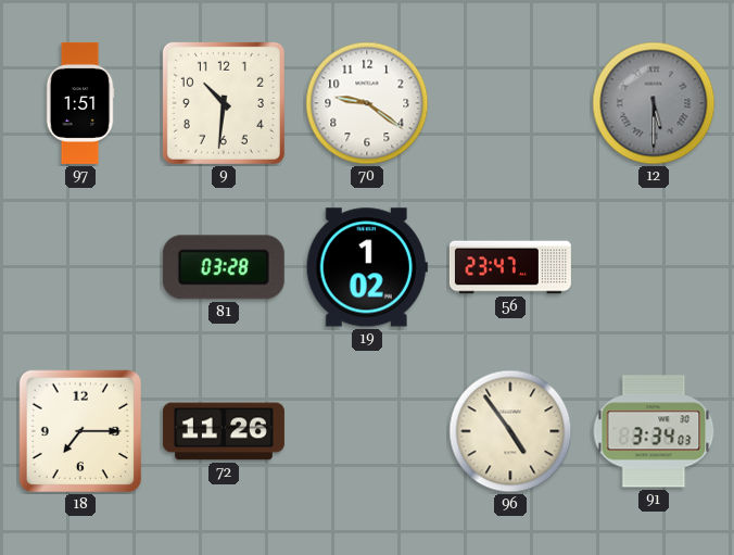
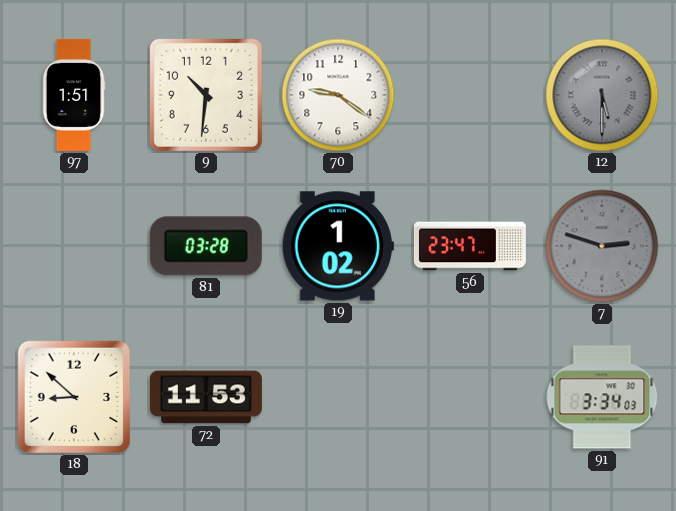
7: none -> 2:48 (602, 246)
18: 7:15 -> 8:52 (74, 397)
72: 11:26 -> 11:53 (206, 397)
96: 4:54 -> none (510, 431)
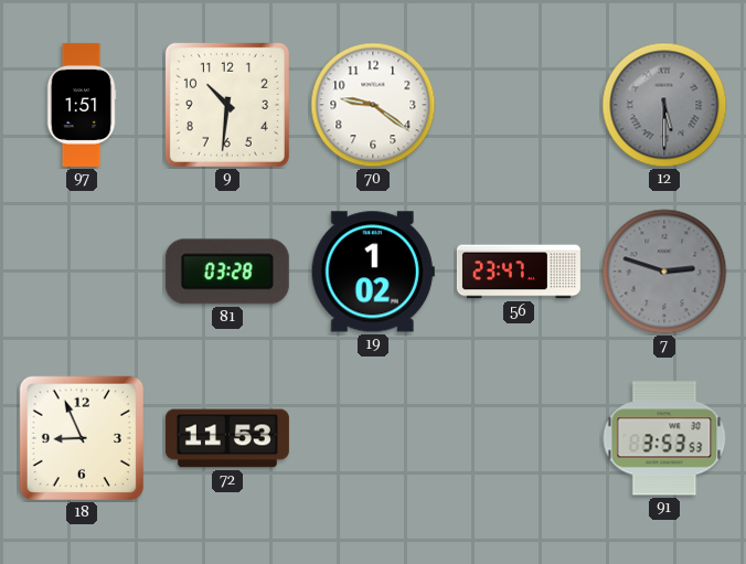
18: 8:52 -> 8:56 (82, 438)
91: 3:34 -> 3:53 (664, 438)
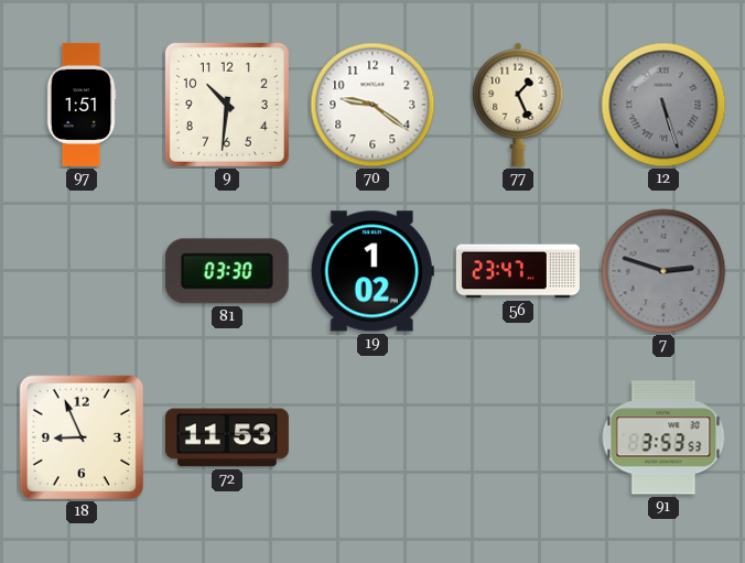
77: none -> 1:26 (518, 105)
12: 5:30 -> 5:27 (663, 105)
81: 03:28 -> 03:30 (227, 271)
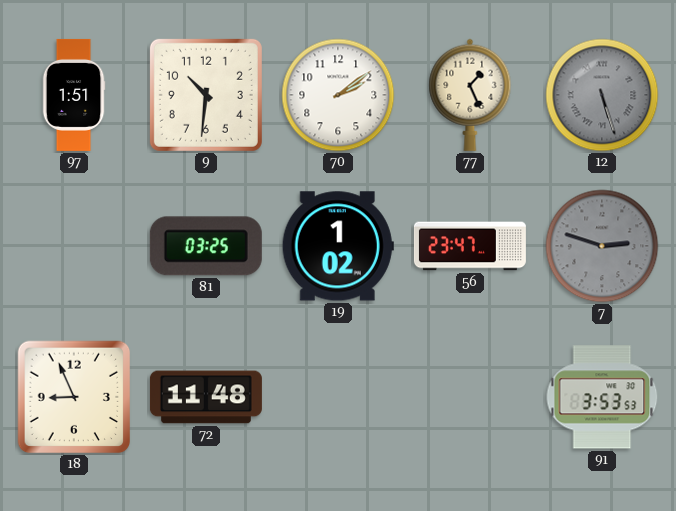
70: 9:21 -> 2:09 (338, 95)
81: 03:30 -> 03:25 (206, 246)
72: 11:53 -> 11:48 (206, 397)
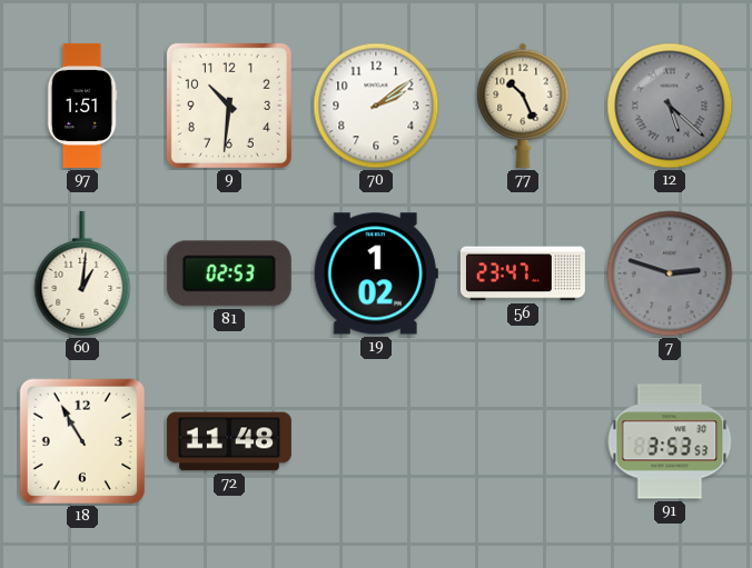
77: 1:26 -> 10:26 (523, 106)
12: 5:27 -> 5:22 (670, 106)
60: none -> 1:01 (82, 273)
81: 03:25 -> 02:53 (229, 273)
18: 8:56 -> 10:55 (82, 441)
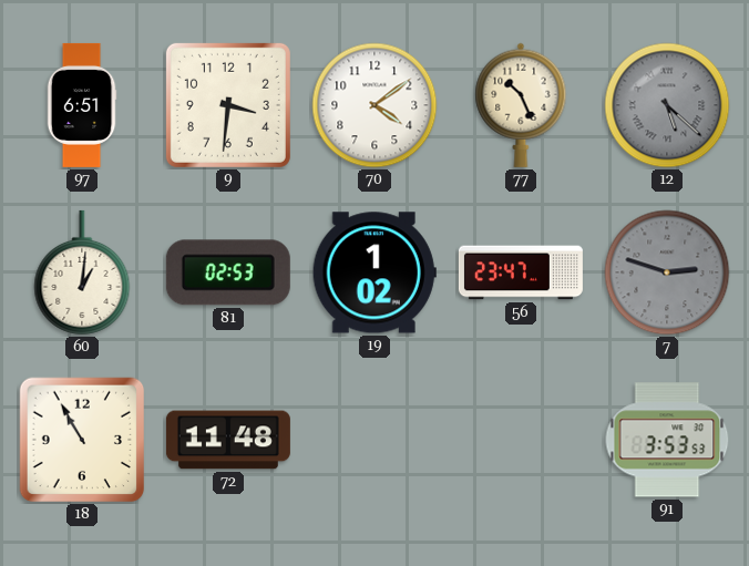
97: 1:51 -> 6:51 (82, 105)
9: 10:31 -> 3:31 (228, 105)
70: 2:09 -> 4:09 (374, 105)
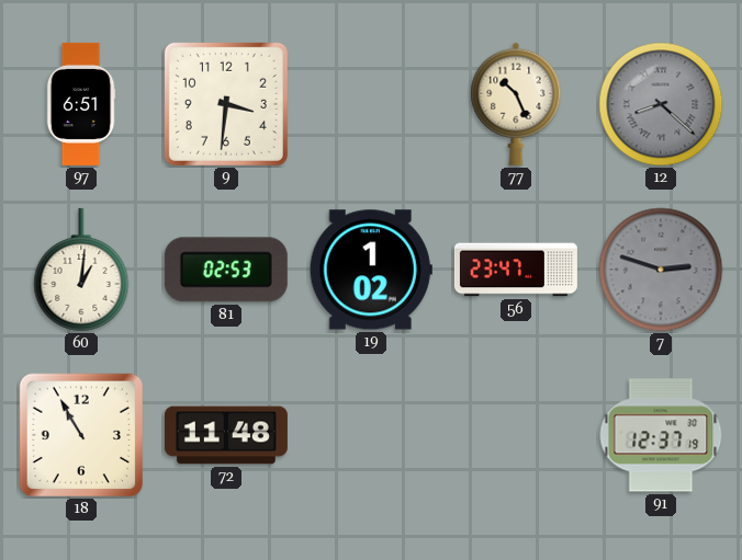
70: 4:09 -> none (374, 105)
12: 5:22 -> 8:22 (661, 104)
91: 3:53 -> 12:37 (661, 435)
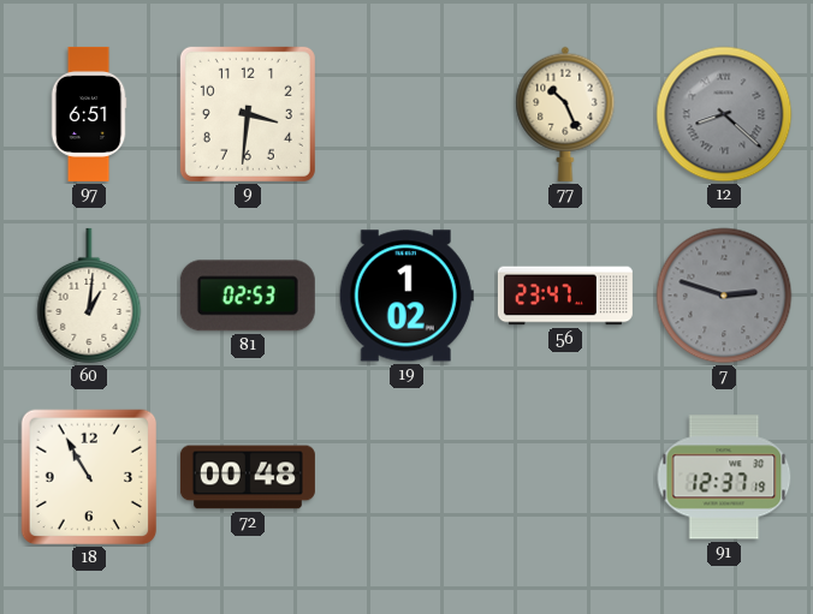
72: 11:48 -> 00:48 (248, 477)
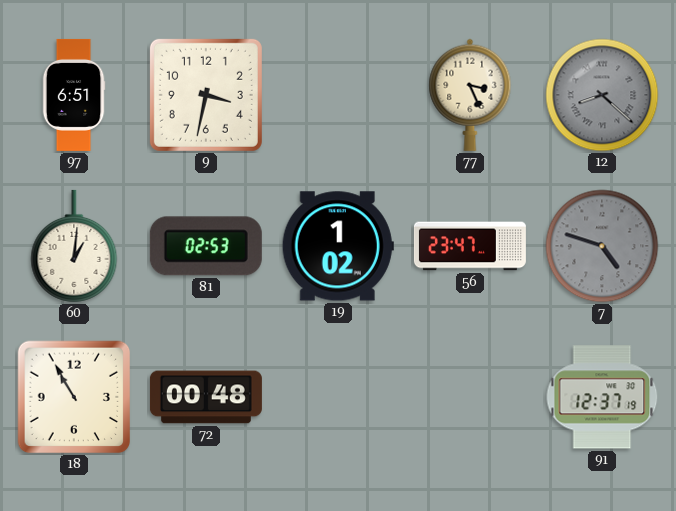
9: 3:31 -> 3:32 (206, 95)
77: 10:26 -> 3:26 (470, 95)
7: 2:48 -> 4:48 (602, 246)
